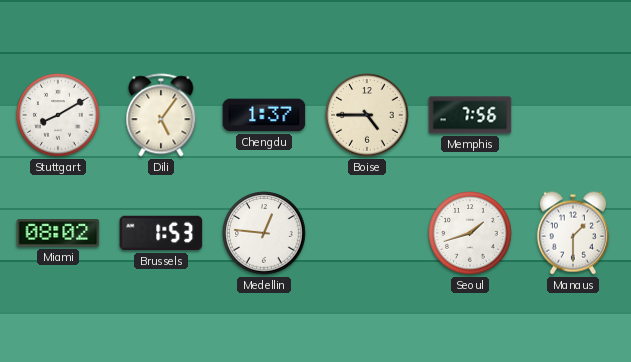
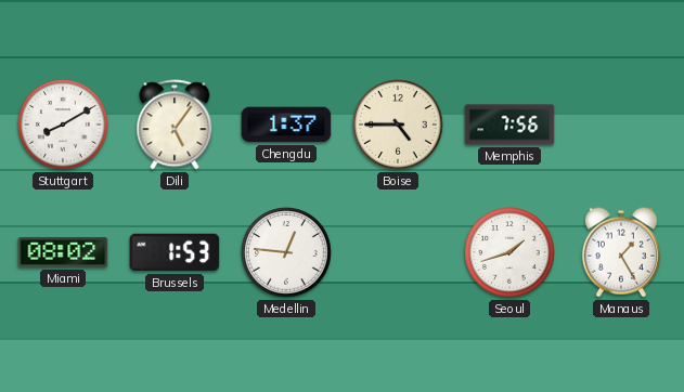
Manaus: 1:30 -> 1:25 (621, 252)
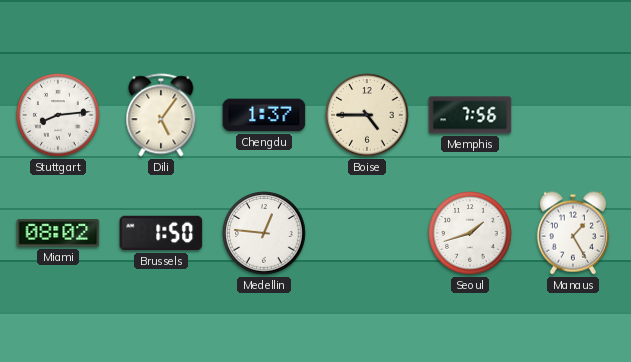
Stuttgart: 8:10 -> 8:14 (58, 115)
Brussels: 1:53 -> 1:50 (161, 233)
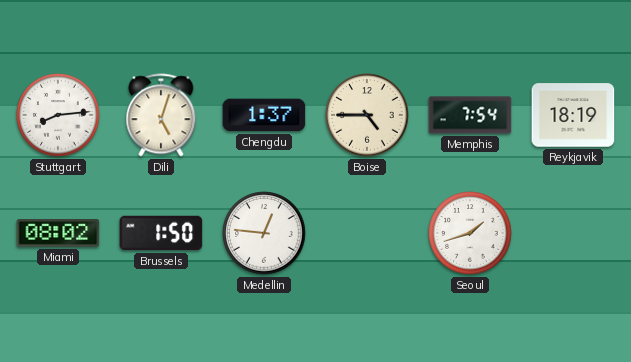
Dili: 5:06 -> 5:03 (161, 115)
Memphis: 7:56 -> 7:54 (470, 115)
Reykjavik: none -> 18:19 (573, 115)
Manaus: 1:25 -> none (573, 233)
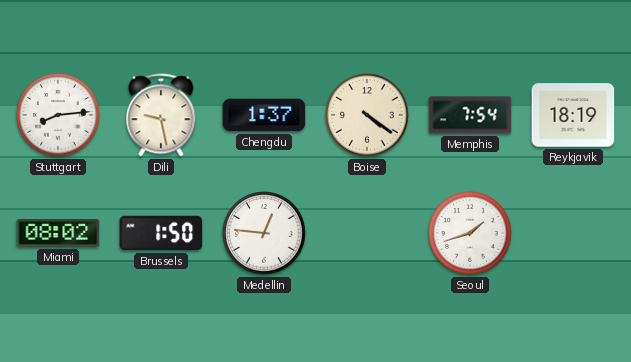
Dili: 5:03 -> 9:28 (161, 115)
Boise: 4:45 -> 4:21 (367, 115)
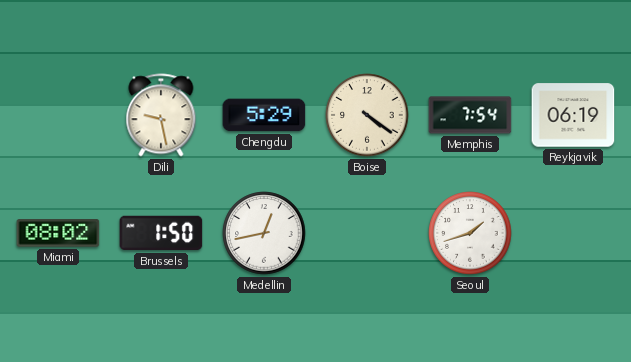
Stuttgart: 8:14 -> none (58, 115)
Chengdu: 1:37 -> 5:29 (264, 115)
Reykjavik: 18:19 -> 06:19 (573, 115)
Medellin: 12:46 -> 12:43 (264, 233)
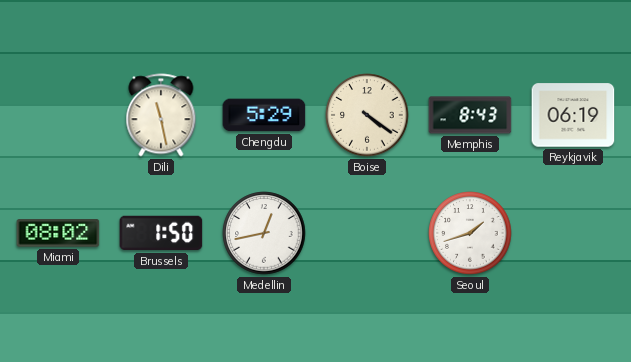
Dili: 9:28 -> 11:28 (161, 115)
Memphis: 7:54 -> 8:43 (470, 115)
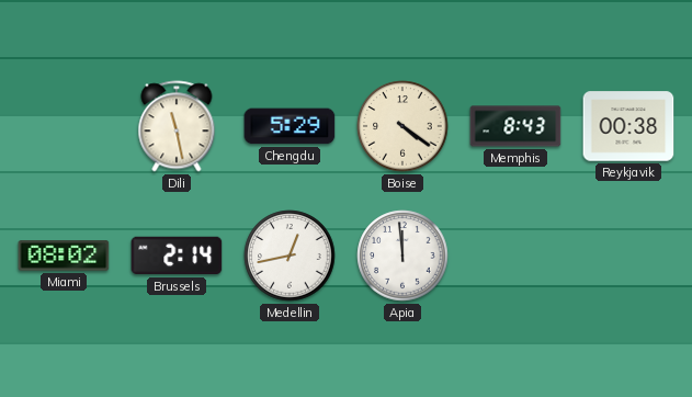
Reykjavik: 06:19 -> 00:38 (628, 126)
Brussels: 1:50 -> 2:14 (177, 256)
Apia: none -> 11:59 (402, 256)
Seoul: 1:42 -> none (470, 233)
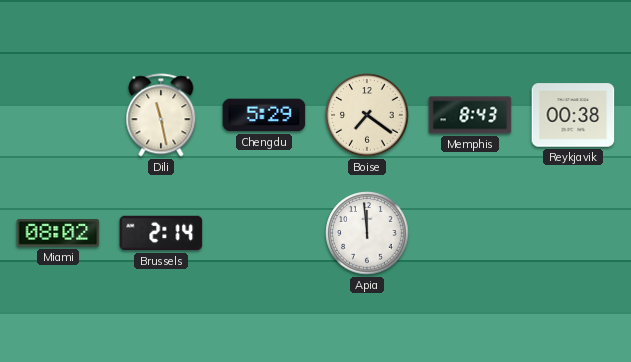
Boise: 4:21 -> 7:21 (367, 115)
Medellin: 12:43 -> none (290, 256)
